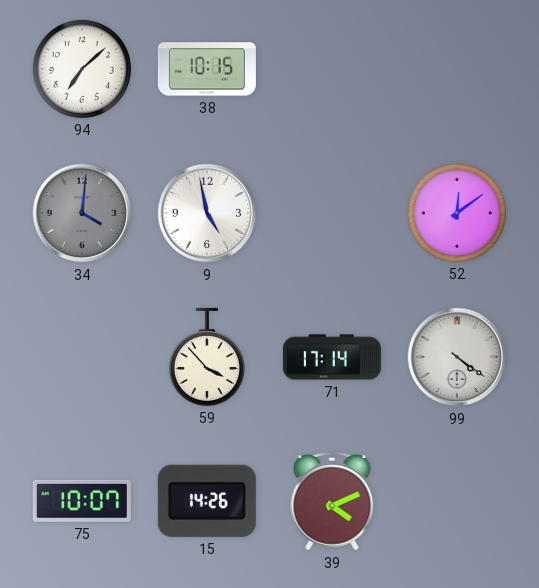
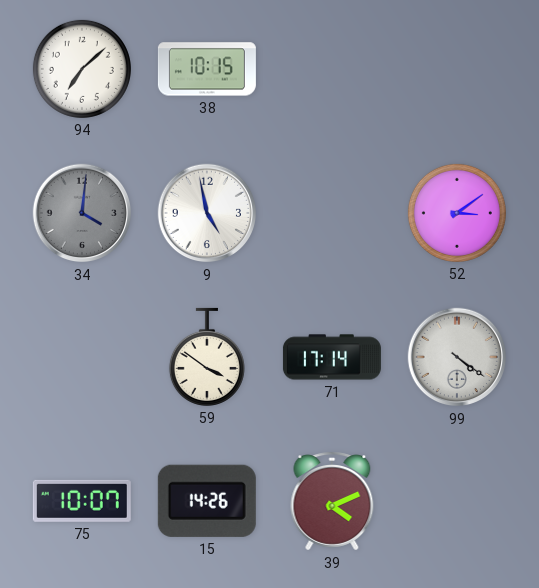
52: 12:09 -> 3:09 (457, 213)
59: 3:53 -> 3:51 (207, 357)
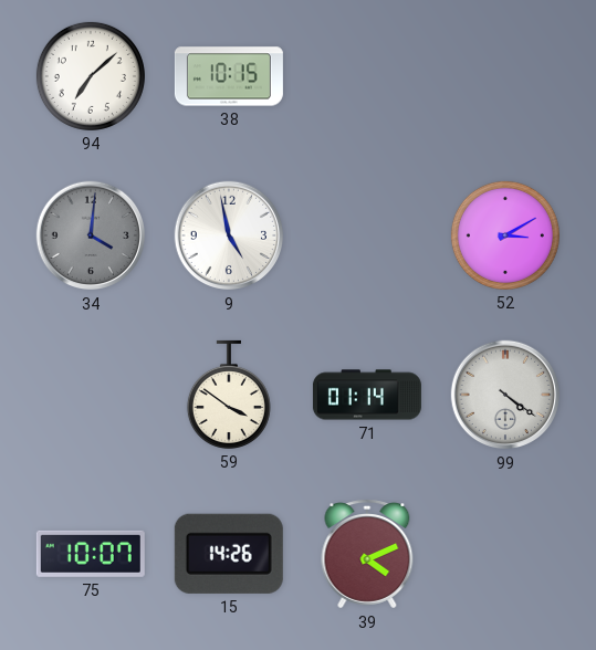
52: 3:09 -> 3:10 (505, 235)
71: 17:14 -> 01:14 (367, 395)
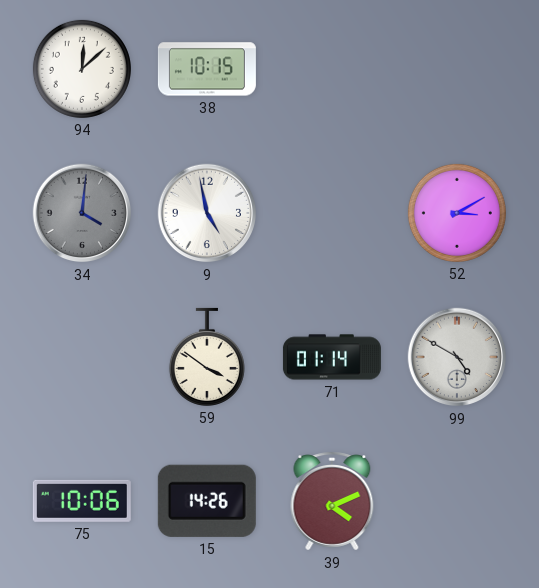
94: 7:08 -> 12:08 (82, 69)
99: 4:21 -> 4:50 (457, 357)
75: 10:07 -> 10:06 (82, 501)
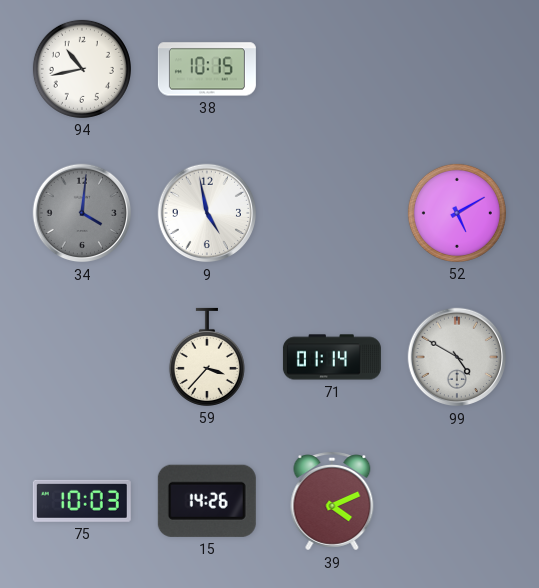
94: 12:08 -> 10:43 (82, 69)
52: 3:10 -> 5:10 (457, 213)
59: 3:51 -> 3:37 (207, 357)
75: 10:06 -> 10:03 (82, 501)
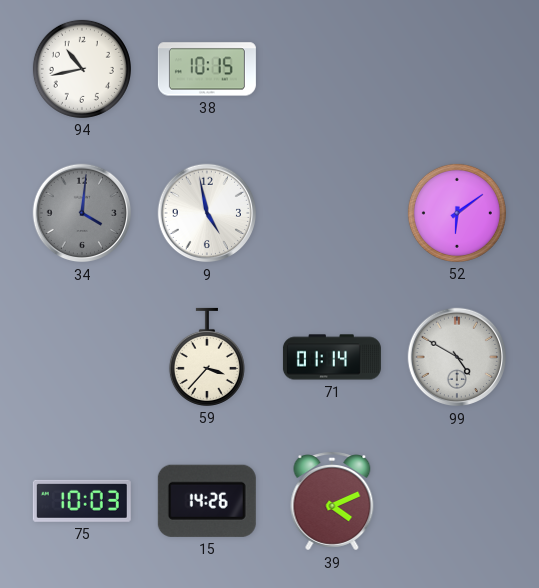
52: 5:10 -> 6:09 (457, 213)
